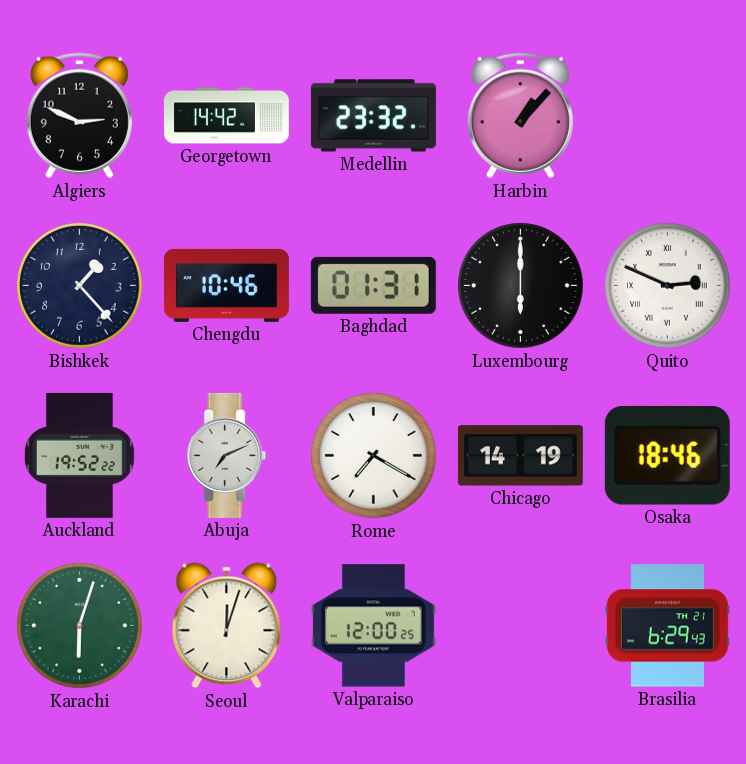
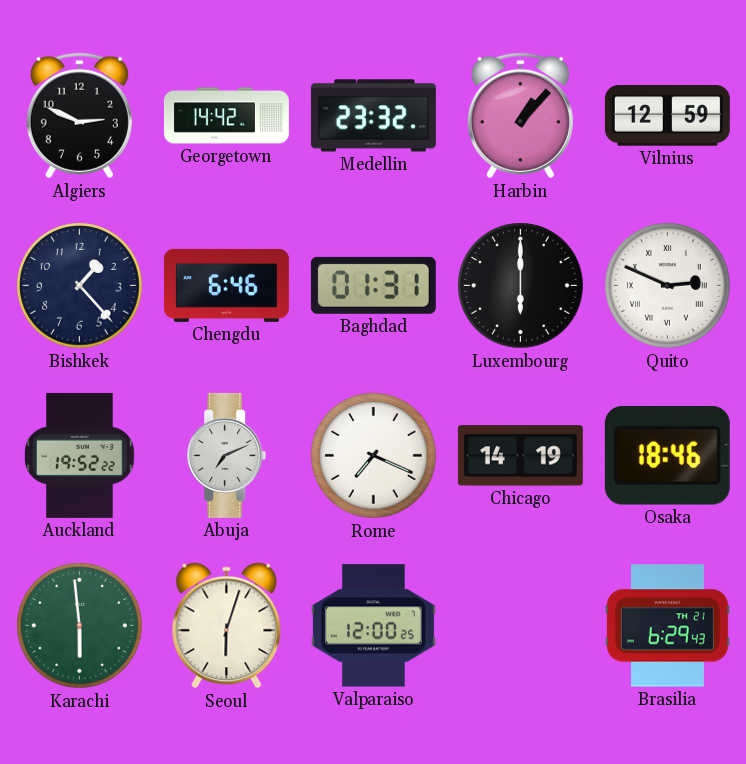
Vilnius: none -> 12:59 (667, 116)
Chengdu: 10:46 -> 6:46 (226, 285)
Rome: 7:20 -> 7:19 (374, 456)
Karachi: 6:03 -> 5:59 (80, 626)
Seoul: 12:03 -> 6:03 (227, 626)
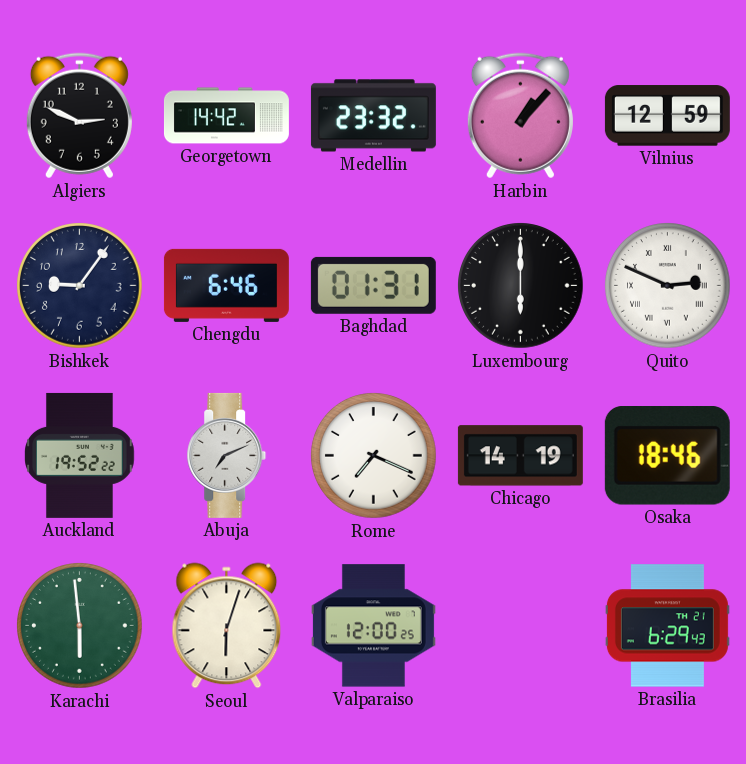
Bishkek: 1:23 -> 9:06 (80, 286)
